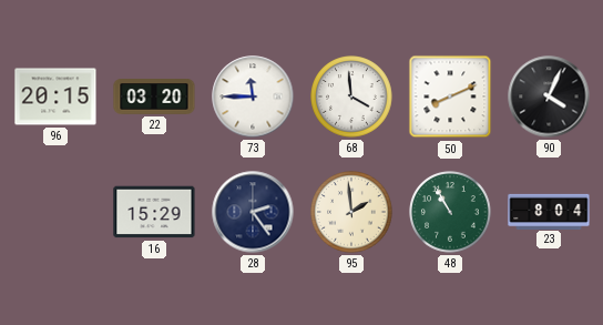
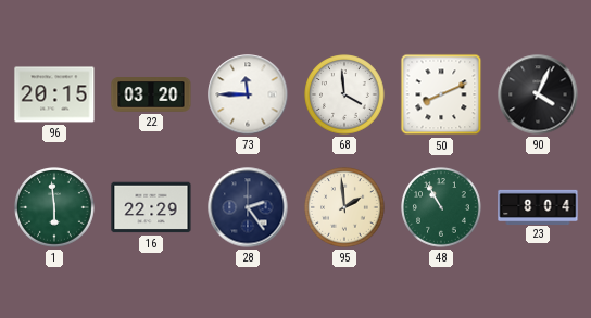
1: none -> 5:59 (54, 207)
16: 15:29 -> 22:29 (151, 207)
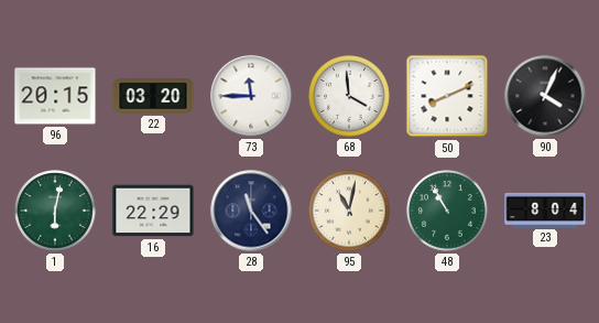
1: 5:59 -> 6:02 (55, 211)
28: 2:24 -> 11:24 (251, 211)
95: 1:59 -> 11:02 (349, 211)
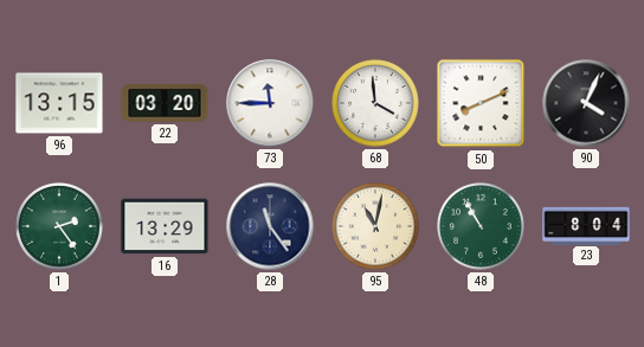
96: 20:15 -> 13:15 (59, 103)
1: 6:02 -> 2:24 (59, 226)
16: 22:29 -> 13:29 (165, 226)
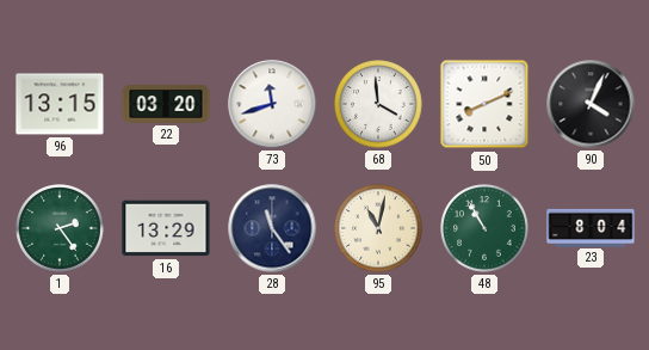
73: 11:45 -> 11:42 (272, 104)
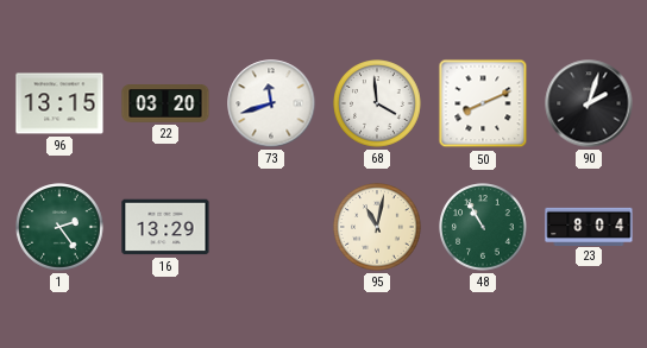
90: 4:04 -> 2:03 (589, 103)
28: 11:24 -> none (272, 228)
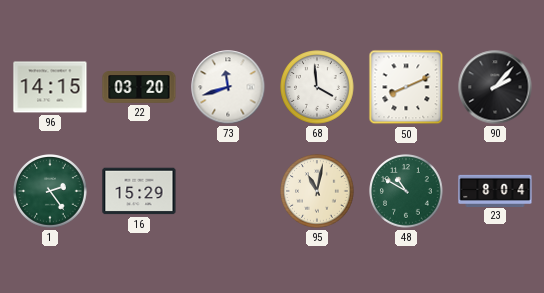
96: 13:15 -> 14:15 (50, 87)
90: 2:03 -> 2:07 (495, 87)
16: 13:29 -> 15:29 (139, 191)
48: 10:55 -> 10:50 (406, 191)
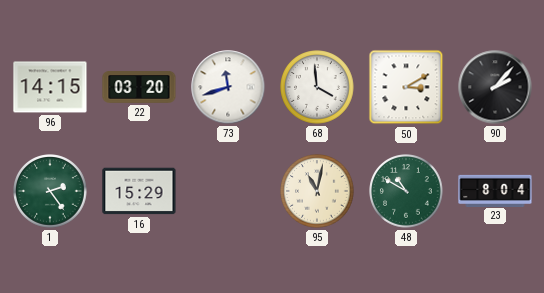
50: 8:11 -> 3:10 (406, 87)
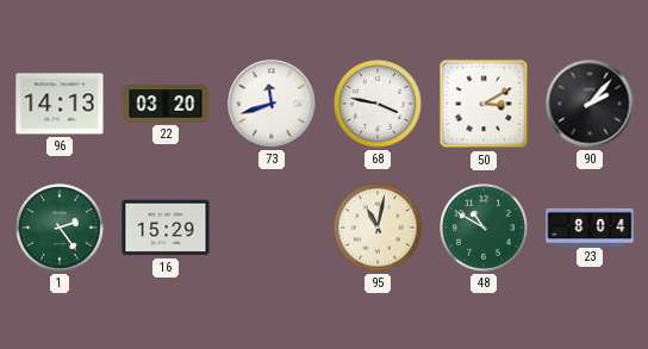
96: 14:15 -> 14:13 (60, 104)
68: 3:59 -> 3:47 (378, 104)
